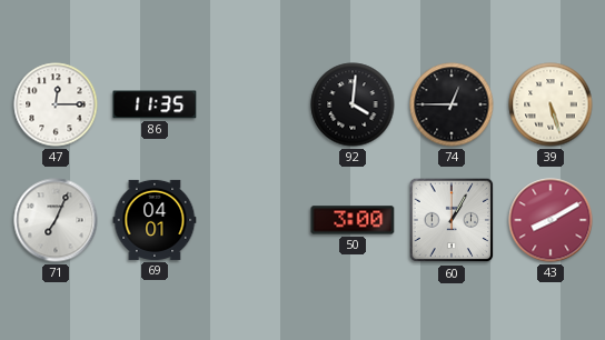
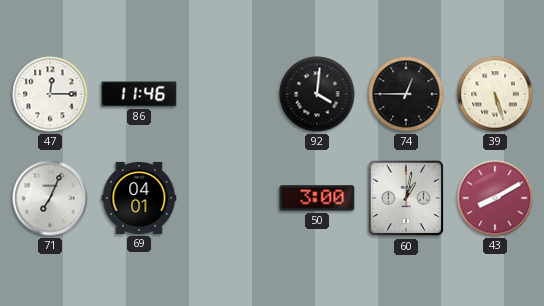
86: 11:35 -> 11:46 (139, 94)
60: 1:05 -> 1:02 (406, 198)
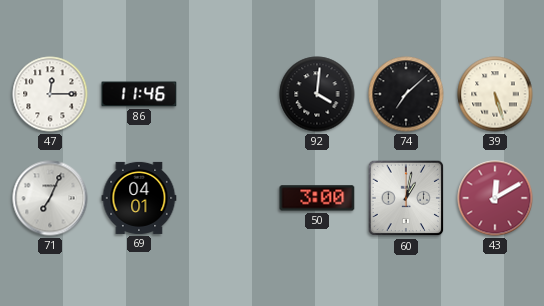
74: 12:45 -> 7:08 (406, 94)
43: 8:10 -> 12:10 (495, 198)
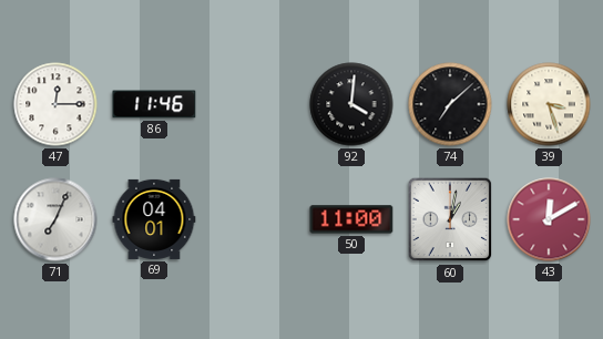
39: 5:27 -> 3:27 (549, 104)
50: 3:00 -> 11:00 (351, 219)
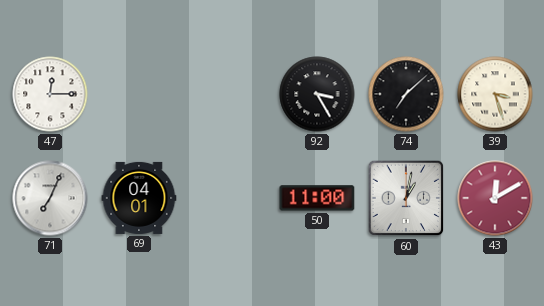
86: 11:46 -> none (154, 104)
92: 4:01 -> 3:25 (317, 94)
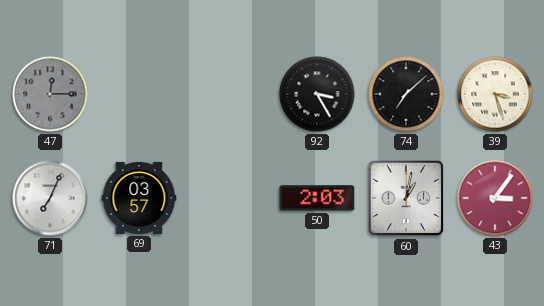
47 dial: white -> grey (50, 94)
69: 04:01 -> 03:57 (139, 198)
50: 11:00 -> 2:03 (317, 198)
43: 12:10 -> 3:06 (495, 198)
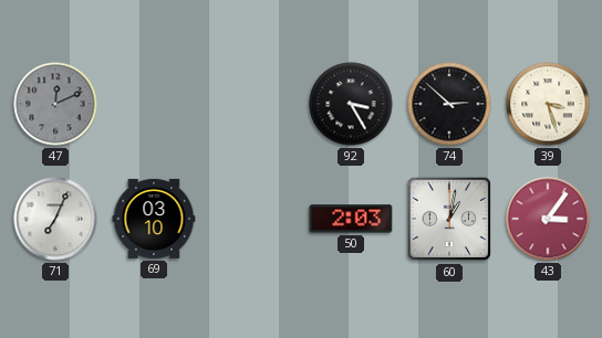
47: 12:15 -> 12:11 (55, 104)
74: 7:08 -> 2:52 (449, 104)
69: 03:57 -> 03:10 (154, 219)
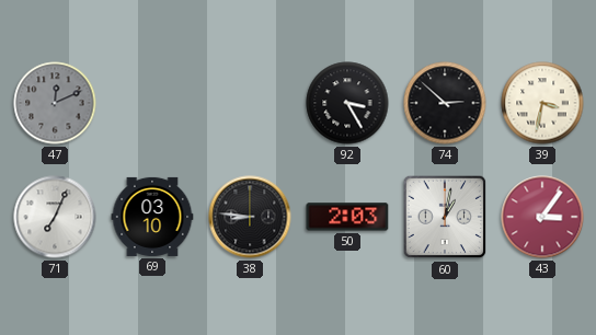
39: 3:27 -> 3:32 (542, 103)
38: none -> 8:46 (250, 217)
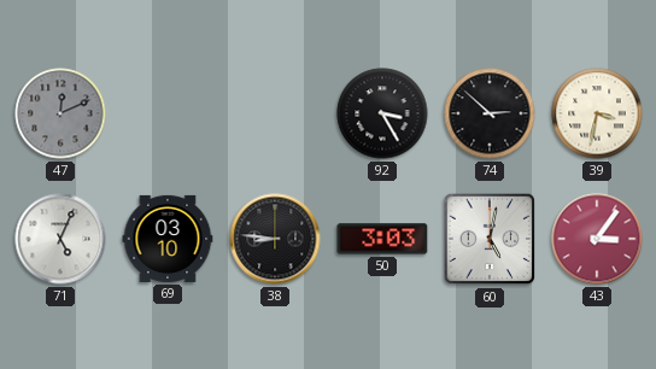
71: 7:04 -> 5:04 (60, 239)
50: 2:03 -> 3:03 (382, 239)
60: 1:02 -> 5:02 (490, 239)
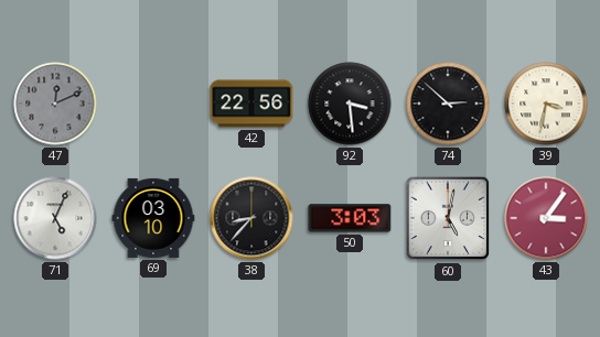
42: none -> 22:56 (251, 104)
92: 3:25 -> 3:29 (350, 104)
38: 8:46 -> 8:37 (251, 218)
